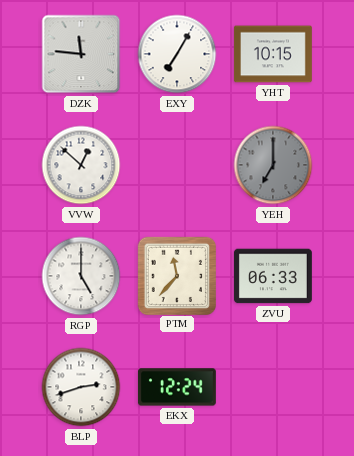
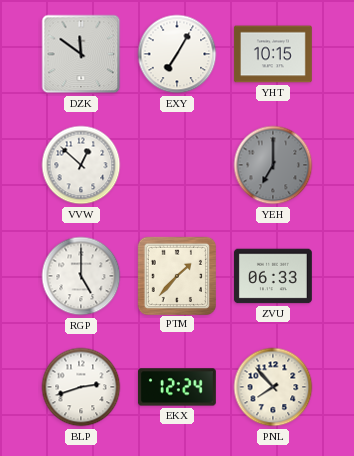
DZK: 11:46 -> 11:51 (81, 54)
PTM: 11:37 -> 1:37 (176, 275)
PNL: none -> 7:53 (273, 387)
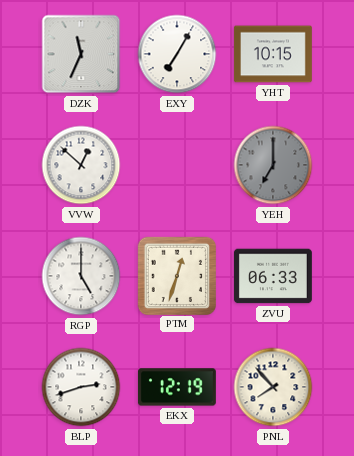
DZK: 11:51 -> 11:34 (81, 54)
PTM: 1:37 -> 12:33 (176, 275)
EKX: 12:24 -> 12:19 (177, 387)
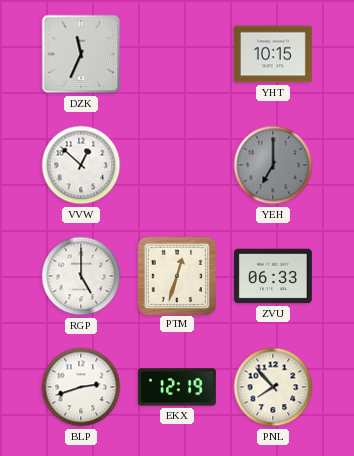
EXY: 7:05 -> none (177, 54)
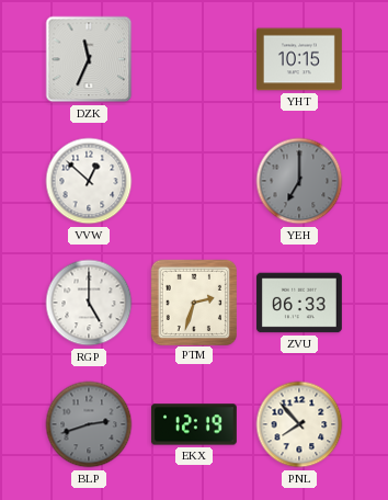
PTM: 12:33 -> 2:33 (193, 302)
BLP dial: white -> grey (89, 424)
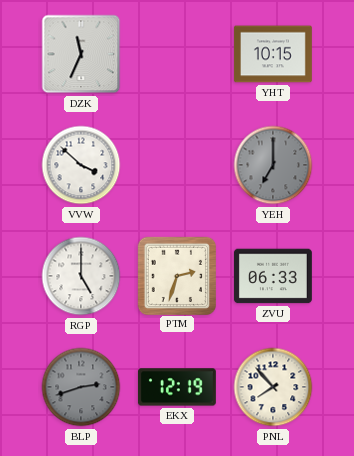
VVW: 12:52 -> 3:52 (81, 165)
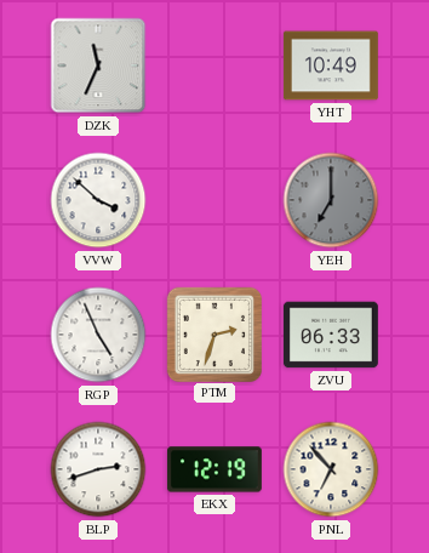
YHT: 10:15 -> 10:49 (331, 65)
RGP: 5:00 -> 4:56 (98, 335)
BLP dial: grey -> white (98, 469)
PNL: 7:53 -> 6:53 (331, 469)
